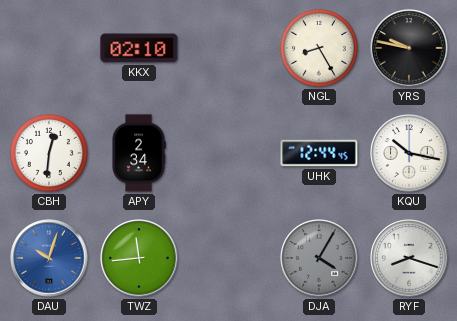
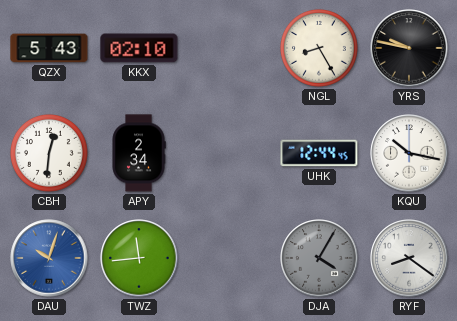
QZX: none -> 5:43 (49, 48)
RYF: 8:18 -> 8:21 (409, 258)
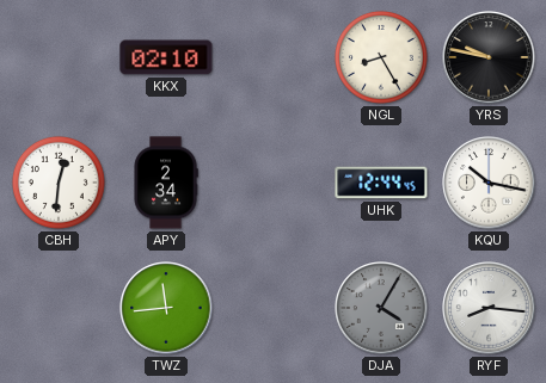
QZX: 5:43 -> none (49, 48)
DAU: 10:03 -> none (49, 258)
RYF: 8:21 -> 8:16 (489, 308)
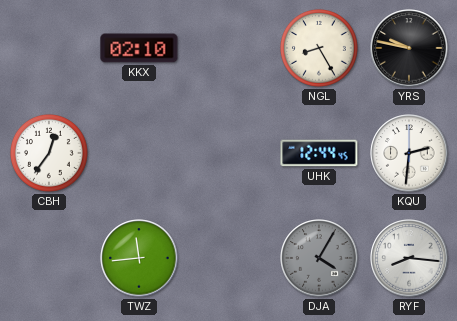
CBH: 12:31 -> 12:36 (49, 153)
APY: 2:34 -> none (166, 183)
KQU: 10:17 -> 2:31 (409, 153)
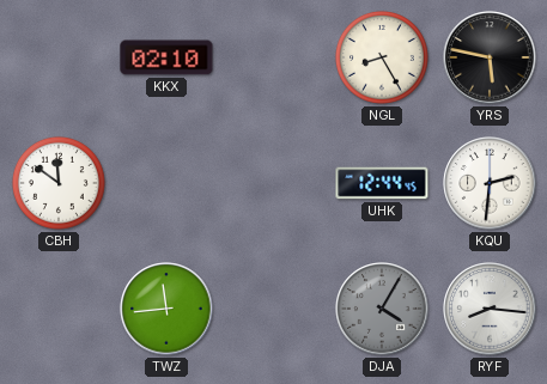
YRS: 9:47 -> 5:47 (490, 57)
CBH: 12:36 -> 11:51 (59, 183)
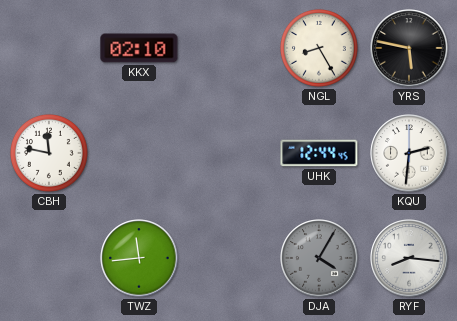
CBH: 11:51 -> 11:47 (49, 153)
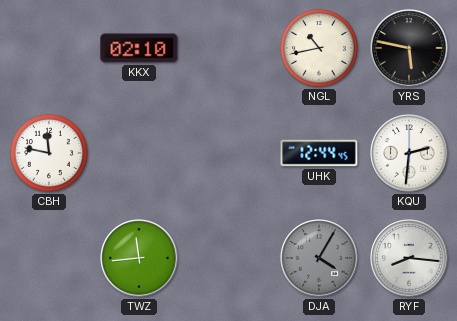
NGL: 8:25 -> 10:43 (319, 48)
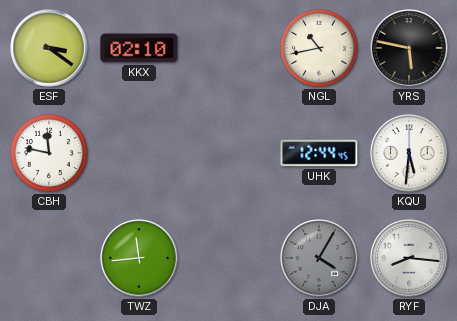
ESF: none -> 3:21 (49, 48)
KQU: 2:31 -> 5:31 (409, 153)
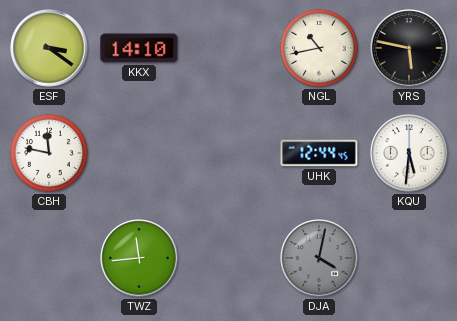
KKX: 02:10 -> 14:10 (139, 48)
DJA: 4:05 -> 4:02 (319, 258)
RYF: 8:16 -> none (409, 258)
